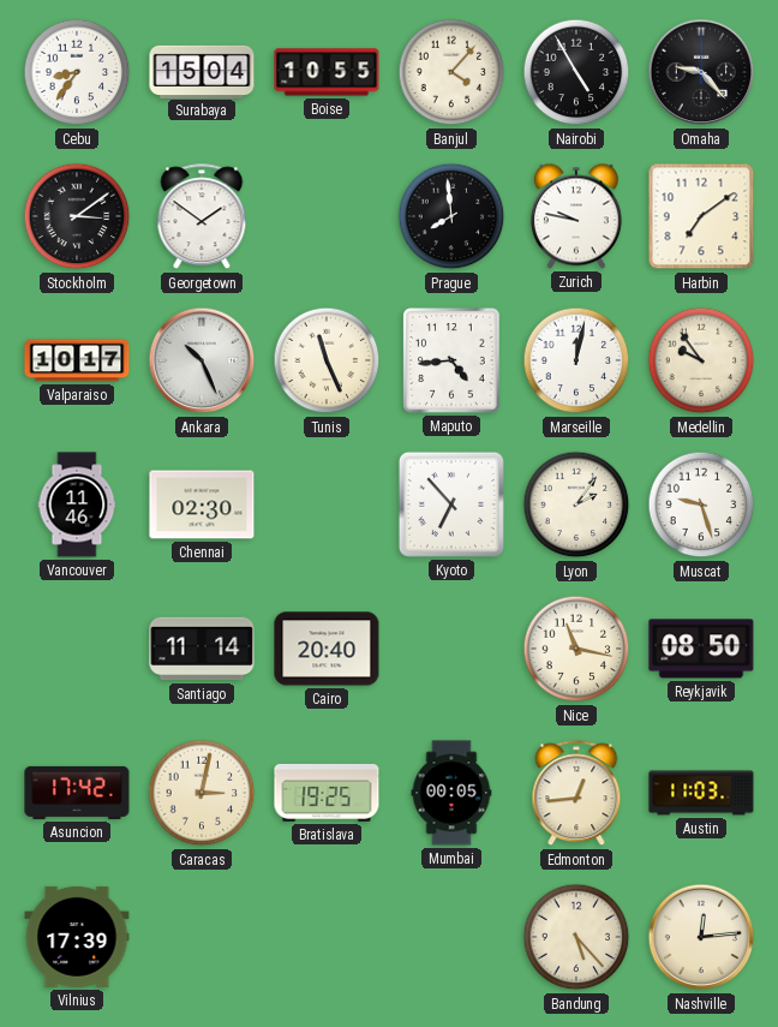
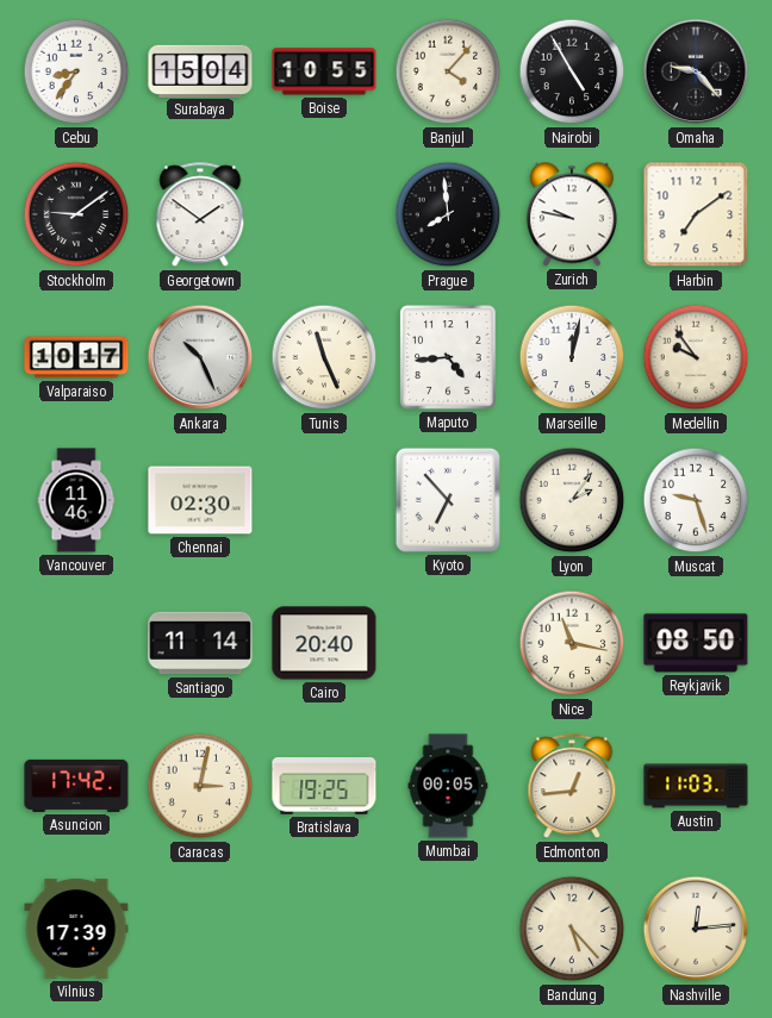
Stockholm: 3:09 -> 9:09 (76, 214)
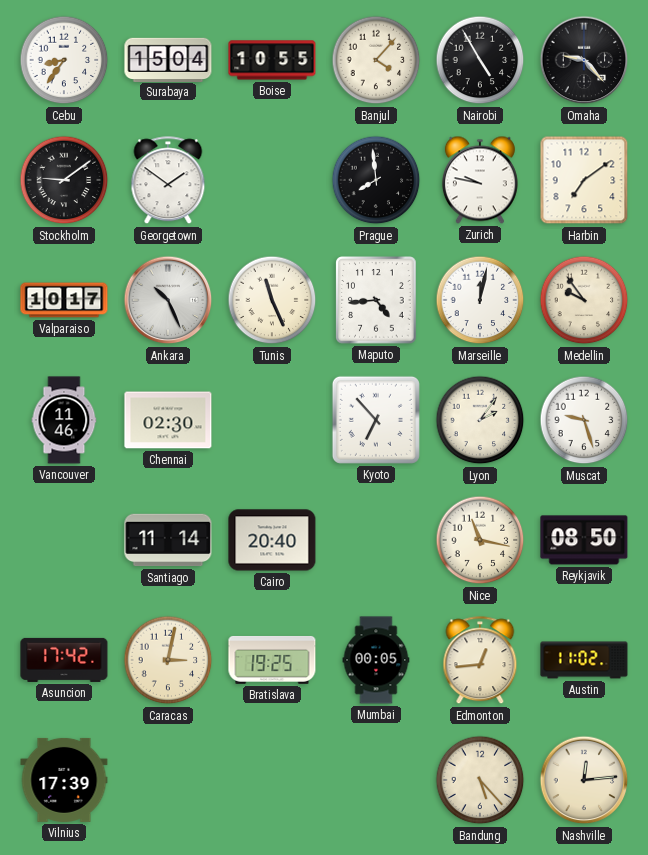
Austin: 11:03 -> 11:02 (584, 660)
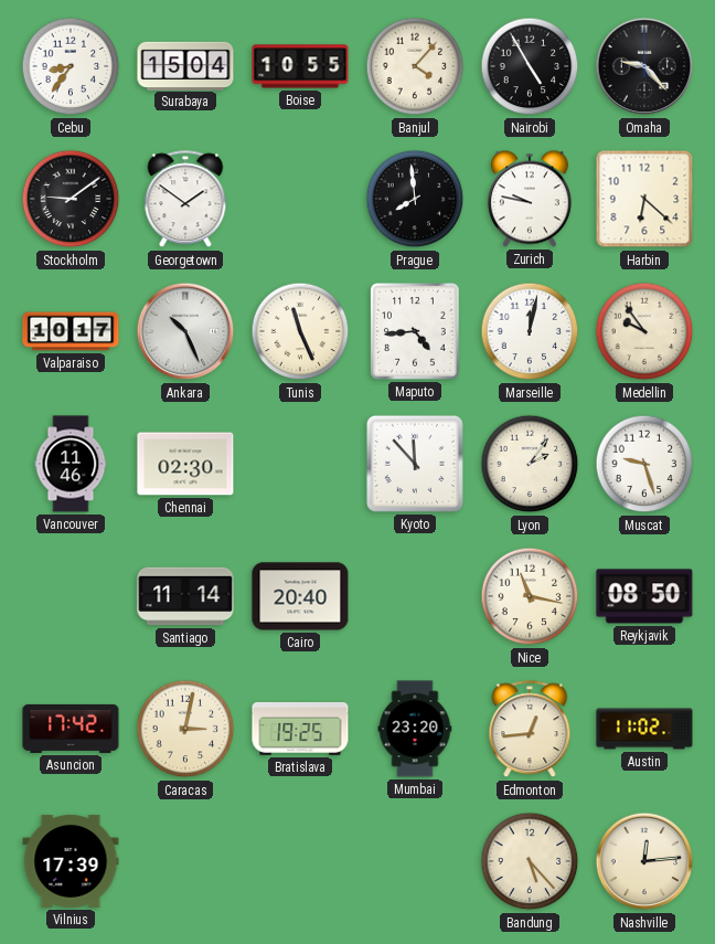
Harbin: 7:09 -> 6:22 (644, 199)
Kyoto: 6:53 -> 11:53 (415, 464)
Mumbai: 00:05 -> 23:20 (415, 729)
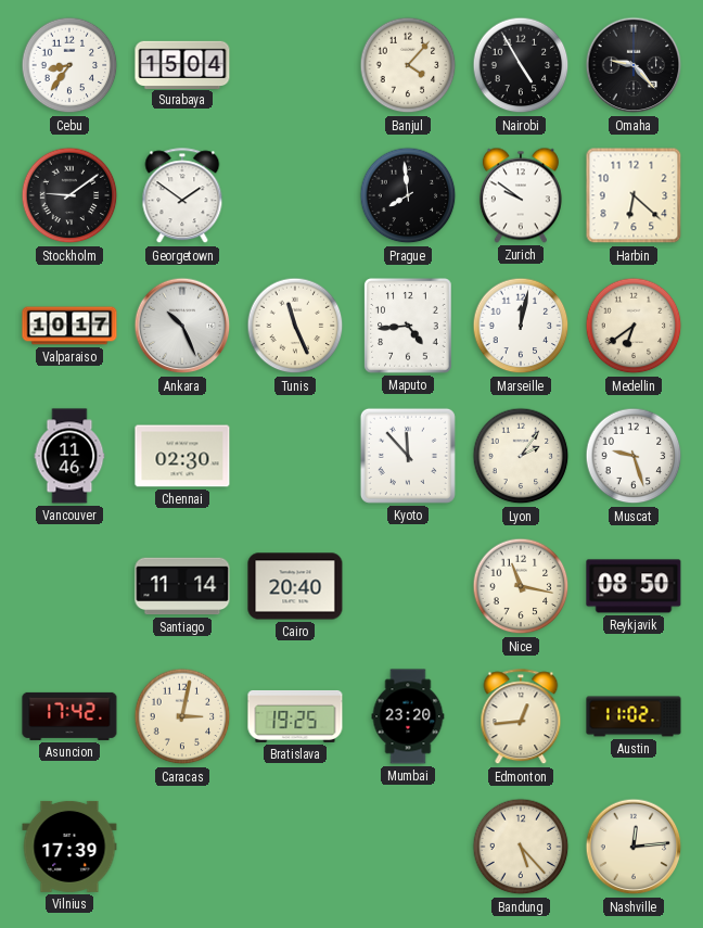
Boise: 10:55 -> none (300, 66)
Zurich: 9:47 -> 9:51 (521, 195)
Medellin: 9:54 -> 6:39 (634, 326)
